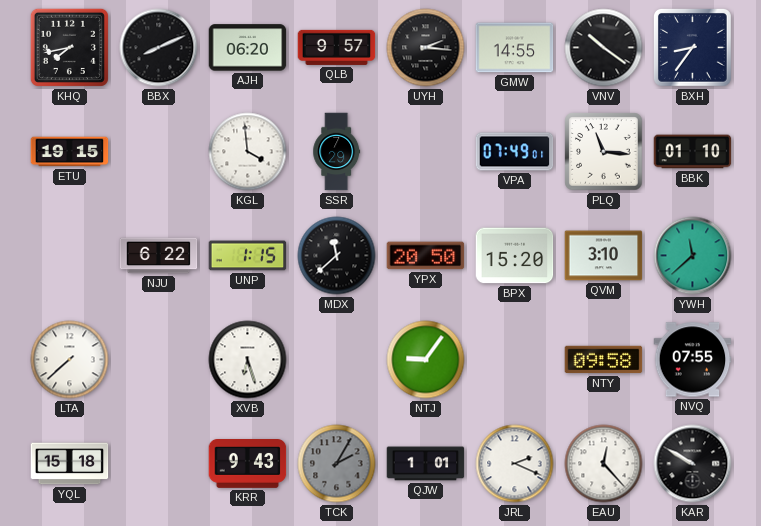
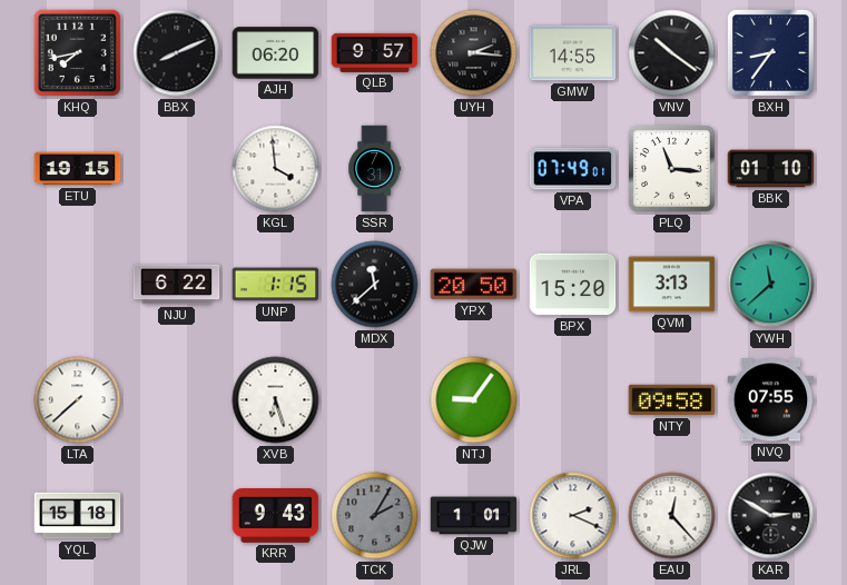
SSR: 7:29 -> 7:31 (375, 169)
QVM: 3:10 -> 3:13 (672, 285)
KAR: 9:50 -> 2:50 (771, 516)
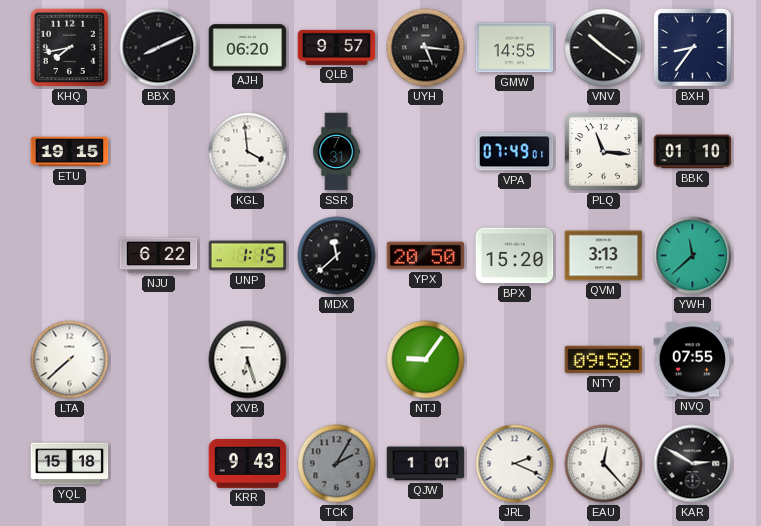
UYH: 2:16 -> 5:16 (426, 48)
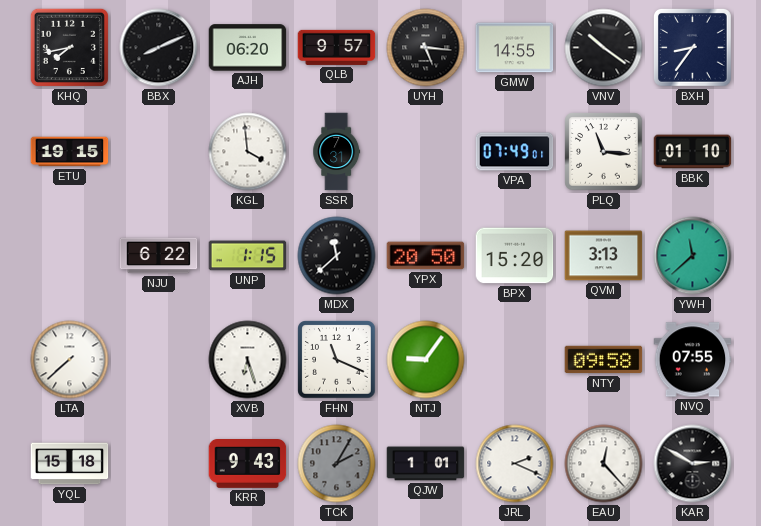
FHN: none -> 11:19 (337, 360)
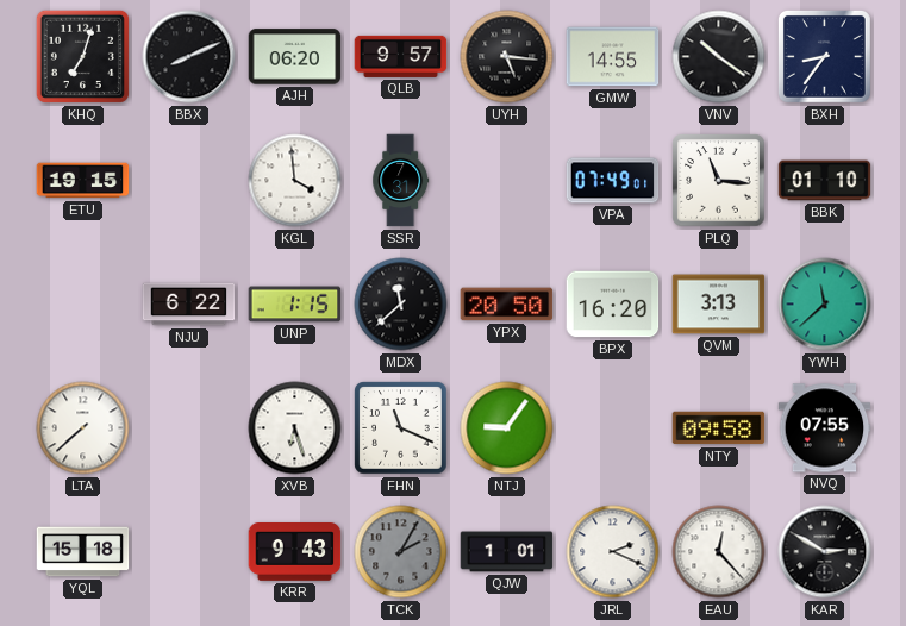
KHQ: 7:43 -> 7:03 (82, 56)
BPX: 15:20 -> 16:20 (613, 305)
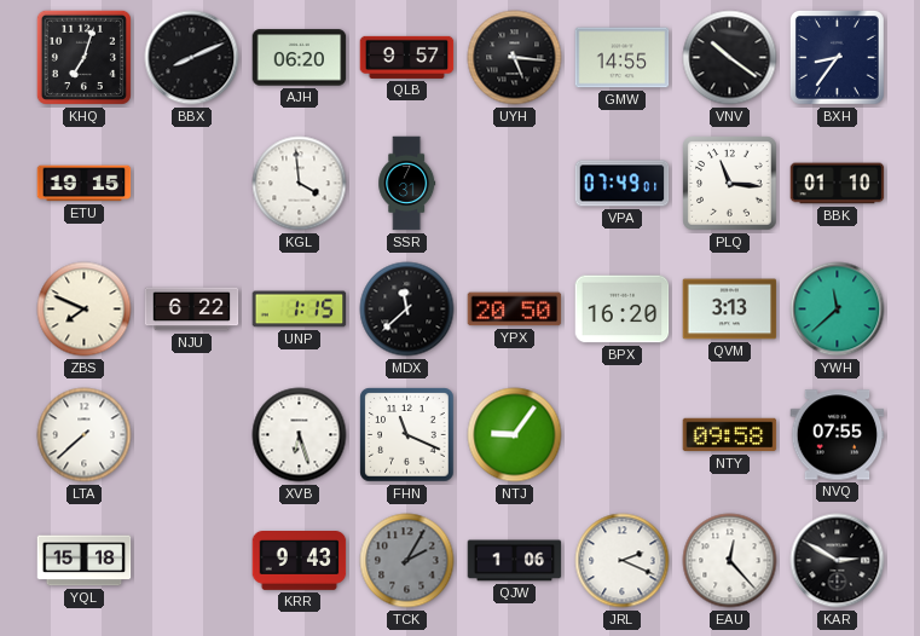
ZBS: none -> 7:49 (85, 310)
QJW: 1:01 -> 1:06 (515, 561)
